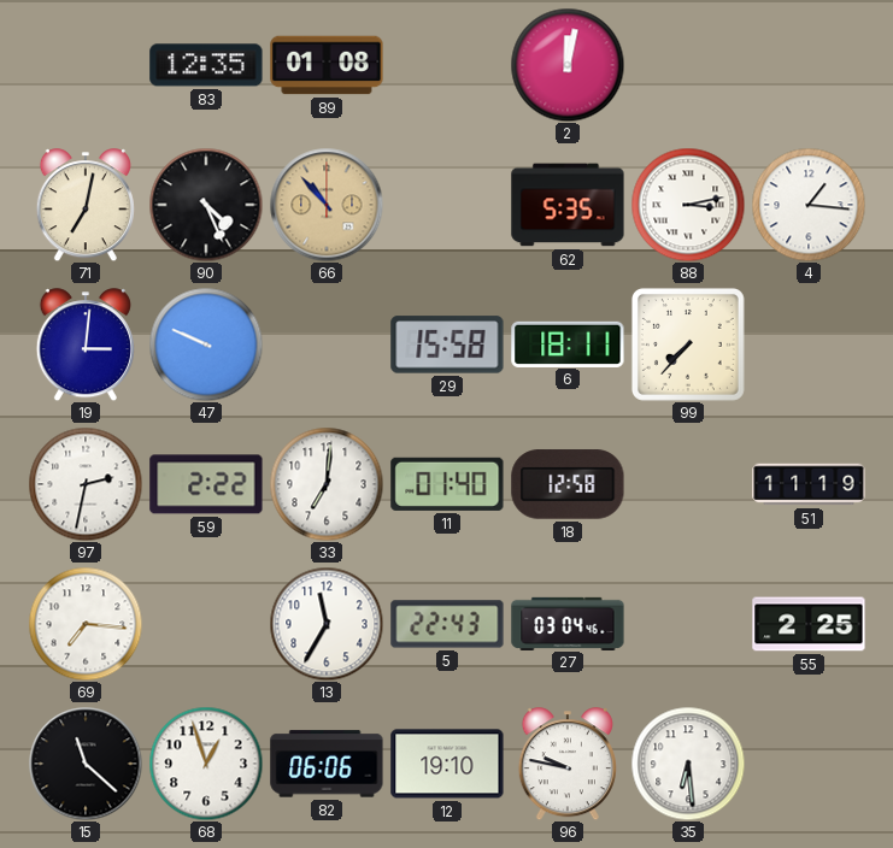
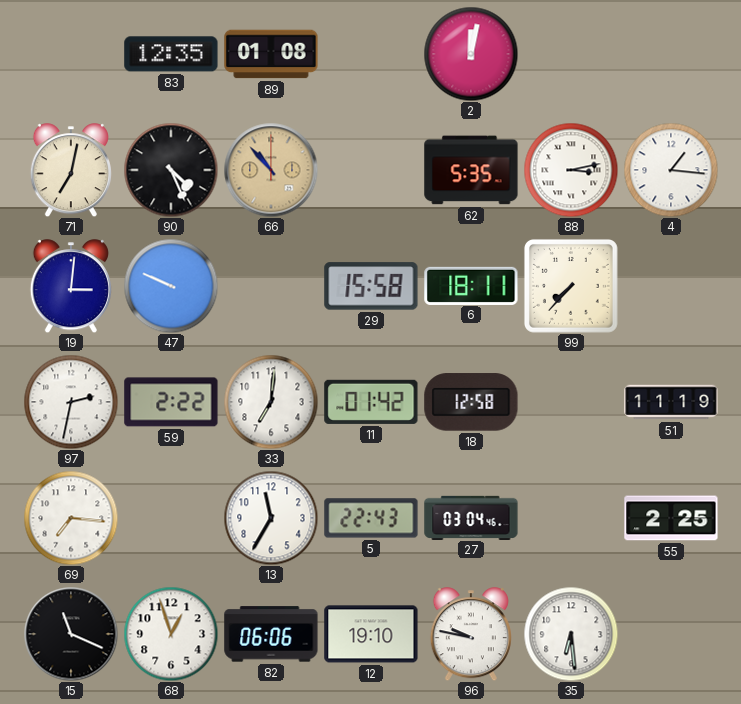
11: 01:40 -> 01:42 (371, 402)
15: 11:22 -> 11:19 (71, 634)
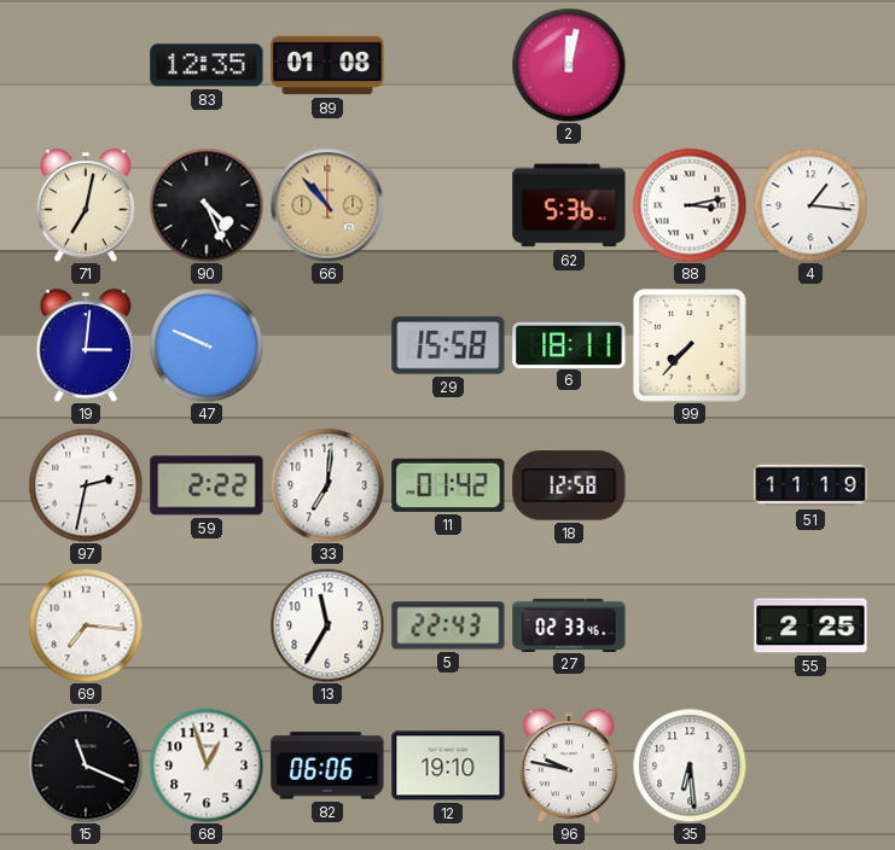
62: 5:35 -> 5:36 (569, 205)
27: 03:04 -> 02:33 (569, 624)
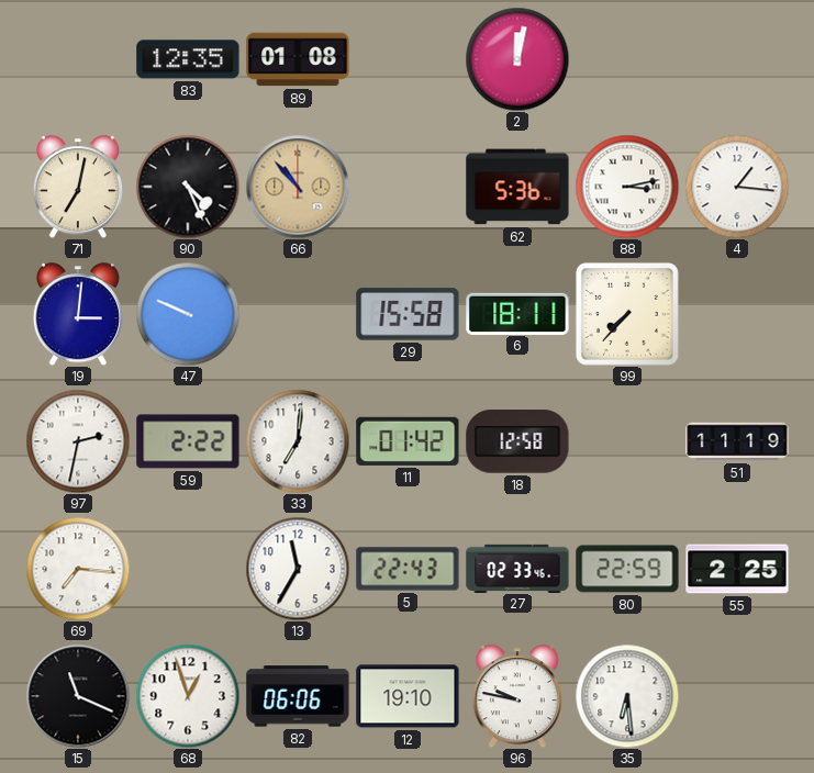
80: none -> 22:59 (627, 569)
